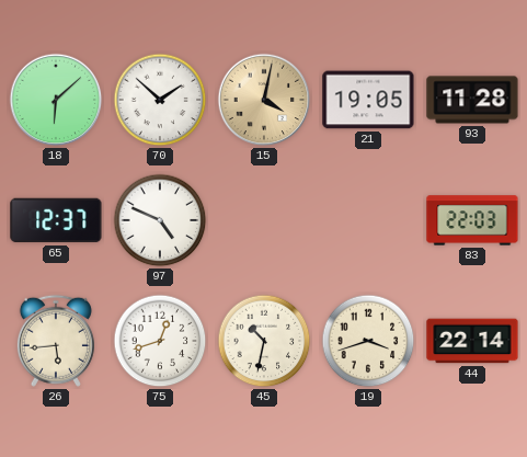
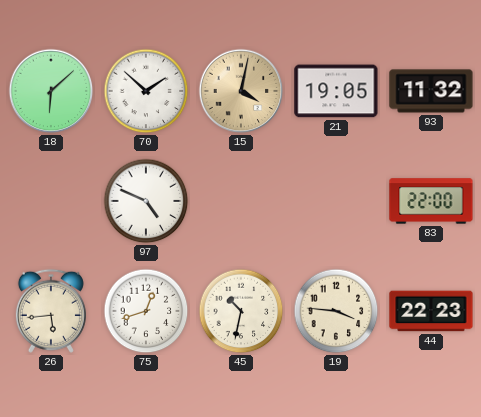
93: 11:28 -> 11:32 (431, 91)
65: 12:37 -> none (56, 220)
83: 22:03 -> 22:00 (431, 201)
19: 3:42 -> 3:46 (336, 311)
44: 22:14 -> 22:23 (431, 311)
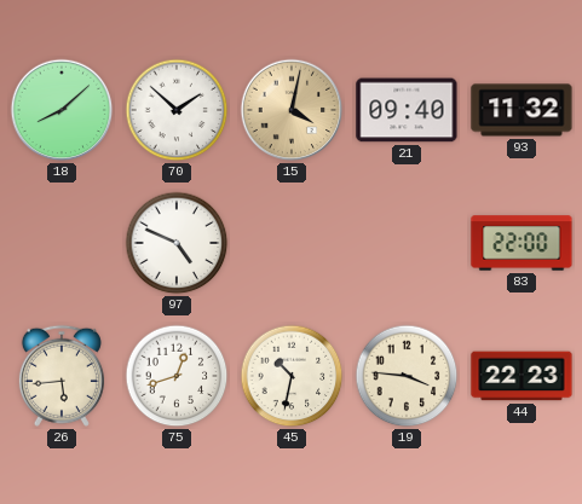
18: 6:08 -> 8:08 (62, 110)
21: 19:05 -> 09:40 (407, 110)
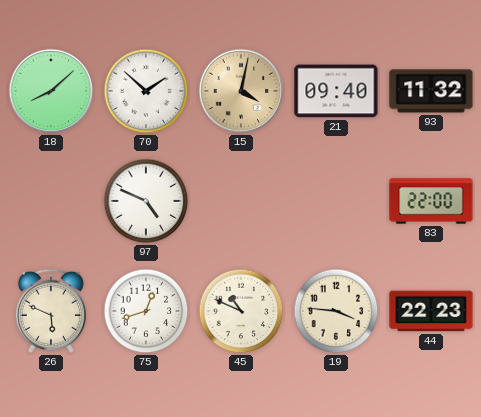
26: 5:44 -> 5:49 (51, 311)
45: 10:32 -> 10:49 (241, 311)
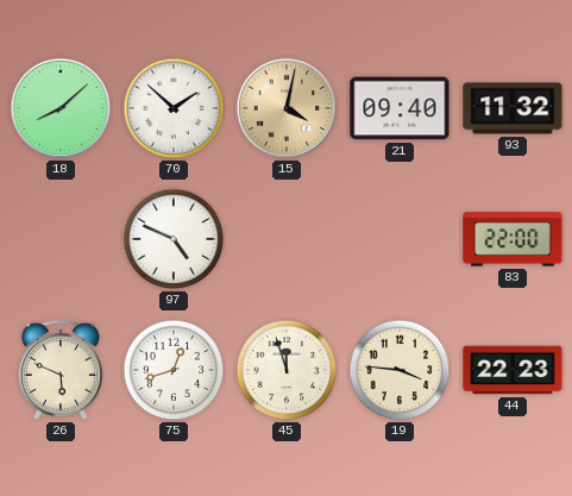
45: 10:49 -> 11:57 (287, 370)
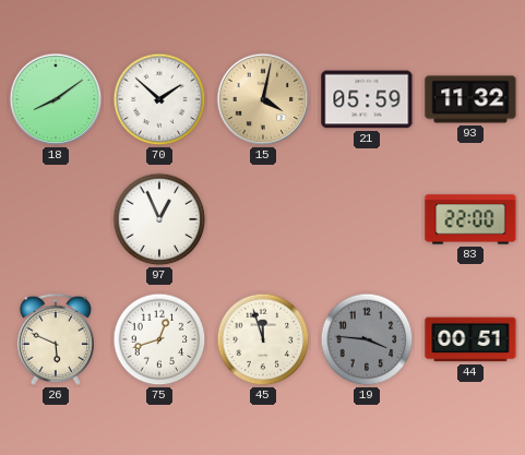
18: 8:08 -> 8:09 (56, 99)
21: 09:40 -> 05:59 (367, 99)
97: 4:49 -> 12:56 (159, 219)
19 dial: cream -> grey (367, 339)
44: 22:23 -> 00:51 (470, 339)
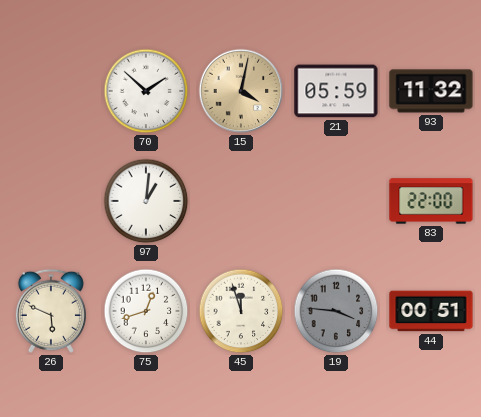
18: 8:09 -> none (56, 99)
97: 12:56 -> 1:01 (146, 201)
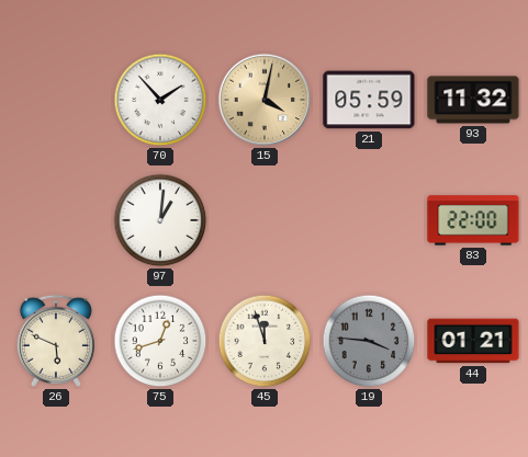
70: 1:52 -> 1:53 (160, 100)
44: 00:51 -> 01:21 (473, 341)
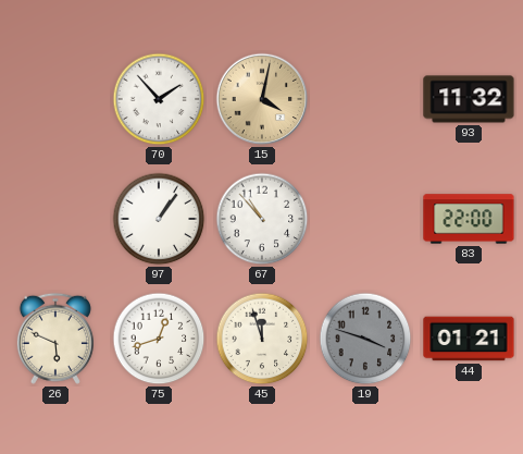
21: 05:59 -> none (369, 100)
97: 1:01 -> 1:06 (159, 219)
67: none -> 10:53 (262, 219)
19: 3:46 -> 3:48 (365, 339)
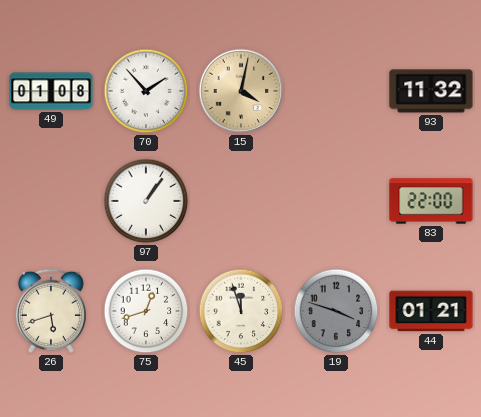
49: none -> 01:08 (51, 91)
67: 10:53 -> none (262, 219)
26: 5:49 -> 5:42 (51, 311)
